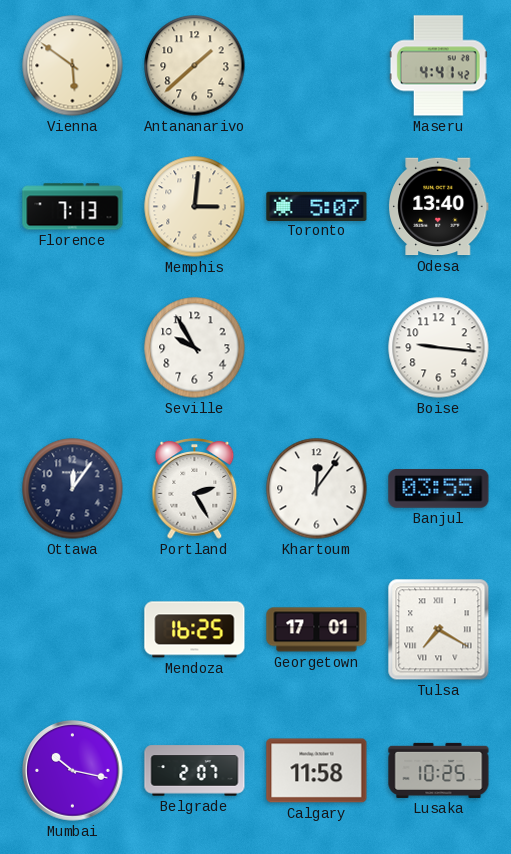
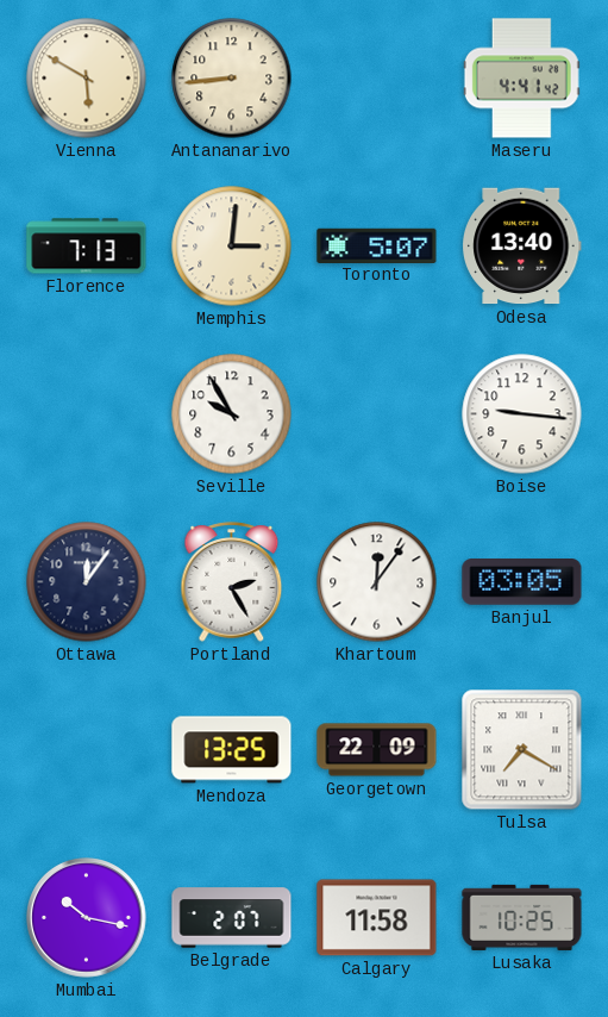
Vienna: 5:51 -> 5:50 (87, 79)
Antananarivo: 1:38 -> 8:44 (232, 79)
Banjul: 03:55 -> 03:05 (522, 582)
Mendoza: 16:25 -> 13:25 (232, 750)
Georgetown: 17:01 -> 22:09 (377, 750)
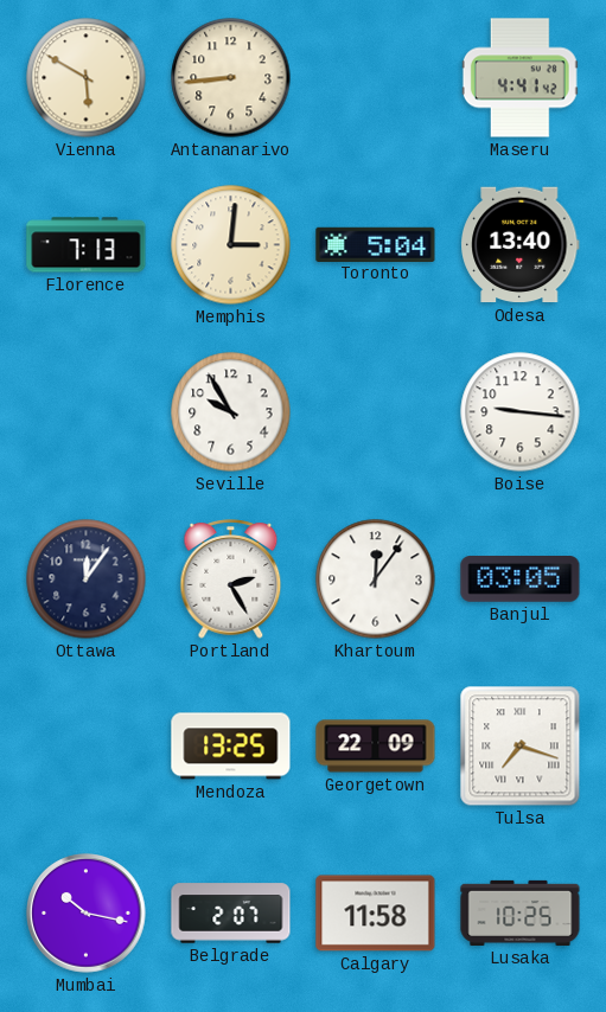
Toronto: 5:07 -> 5:04 (376, 244)
Tulsa: 7:20 -> 7:18 (521, 747)
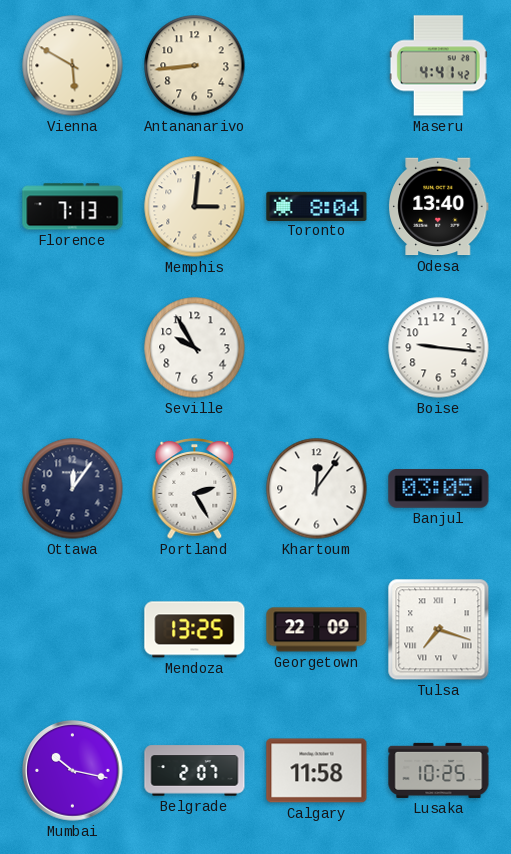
Toronto: 5:04 -> 8:04 (317, 206)
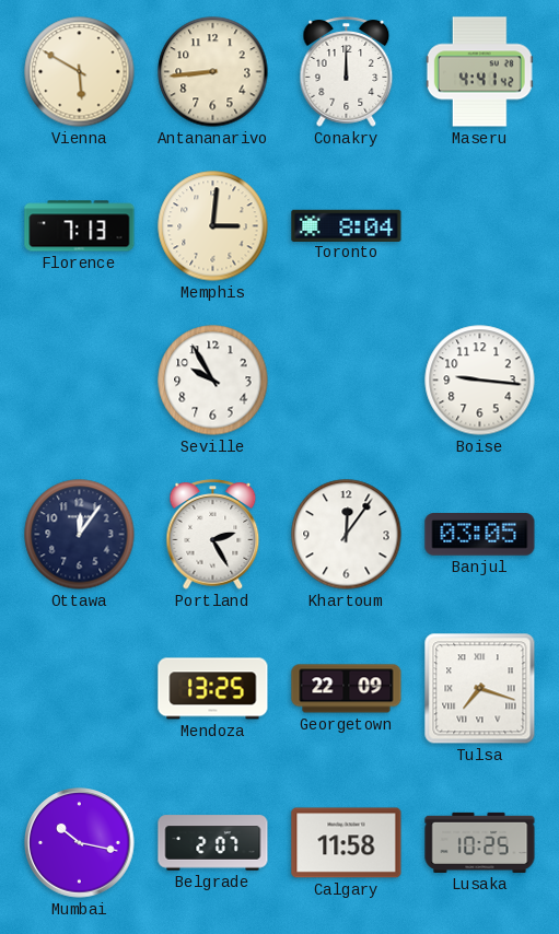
Conakry: none -> 12:00 (347, 72)
Odesa: 13:40 -> none (439, 207)
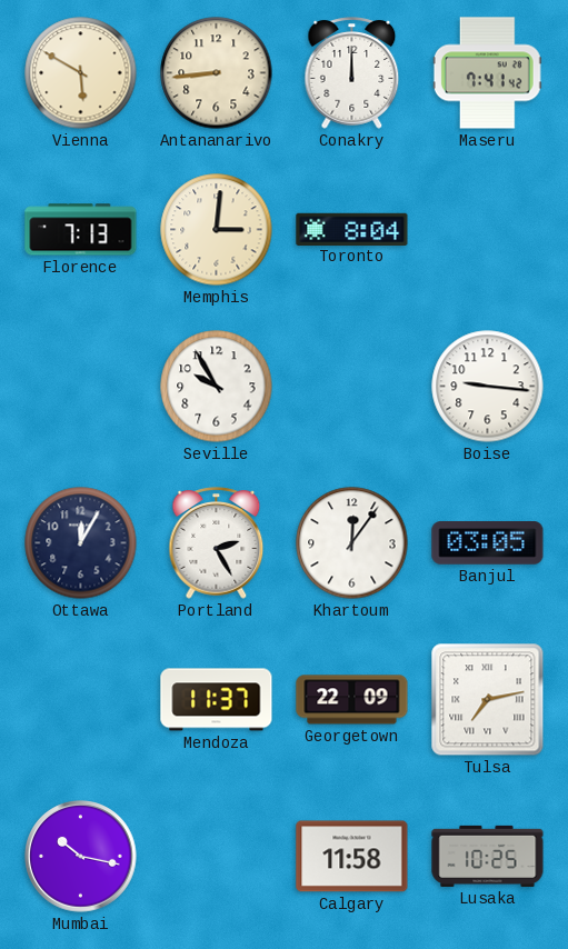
Maseru: 4:41 -> 7:41 (487, 73)
Ottawa: 12:06 -> 12:05 (81, 543)
Mendoza: 13:25 -> 11:37 (217, 700)
Tulsa: 7:18 -> 7:13 (488, 700)
Belgrade: 2:07 -> none (213, 843)
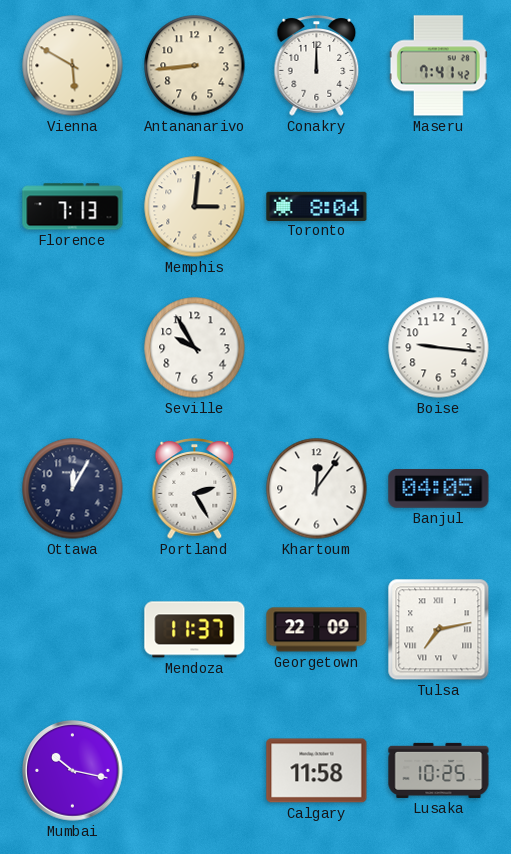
Banjul: 03:05 -> 04:05 (439, 489)
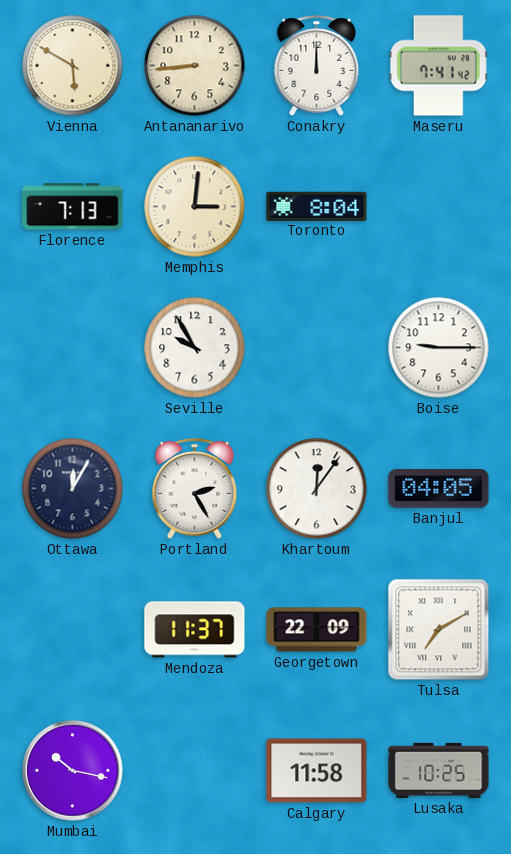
Boise: 9:16 -> 9:15 (439, 348)
Tulsa: 7:13 -> 7:10 (439, 630)
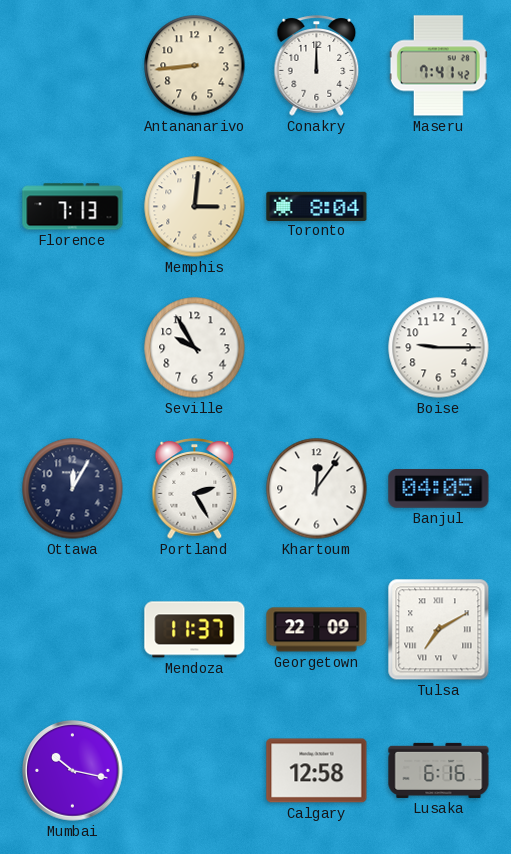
Vienna: 5:50 -> none (73, 66)
Calgary: 11:58 -> 12:58 (317, 771)
Lusaka: 10:25 -> 6:16 (439, 770)
